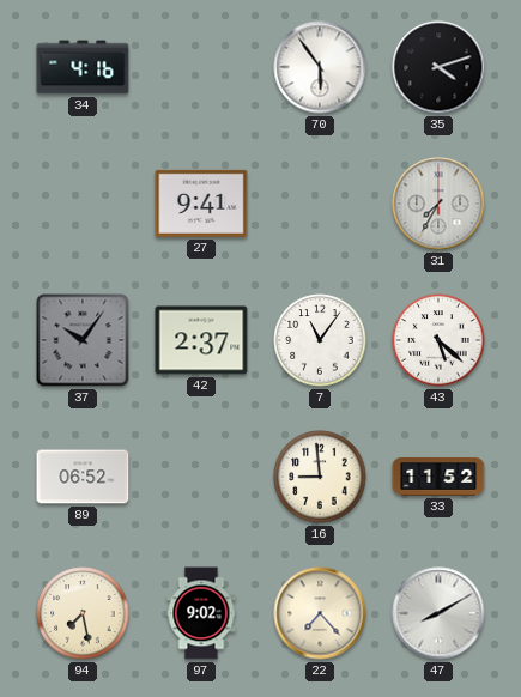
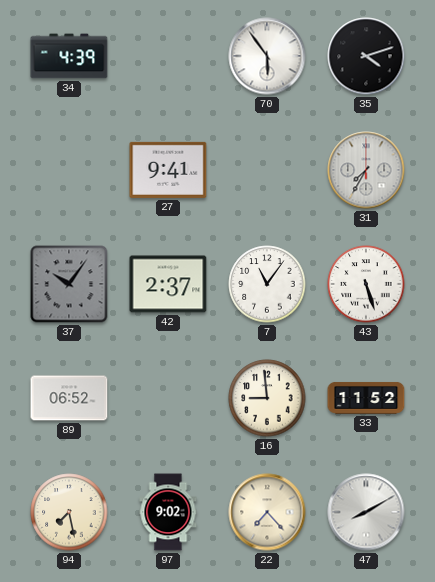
34: 4:16 -> 4:39 (69, 56)
43: 5:22 -> 5:27 (366, 284)
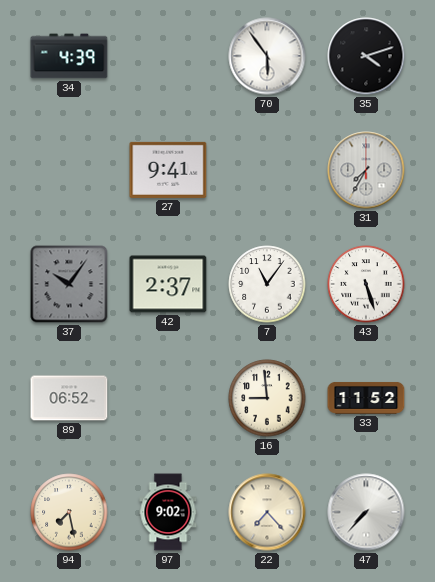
47: 8:10 -> 7:37 (366, 512)
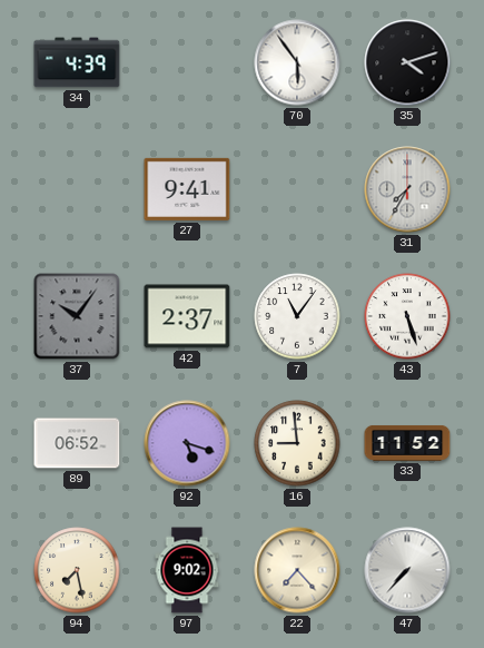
92: none -> 5:18 (187, 443)
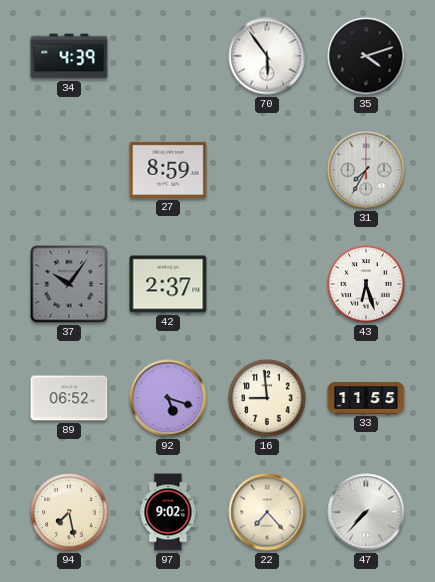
27: 9:41 -> 8:59 (168, 170)
7: 11:06 -> none (297, 316)
43: 5:27 -> 6:27 (366, 284)
33: 11:52 -> 11:55 (366, 398)
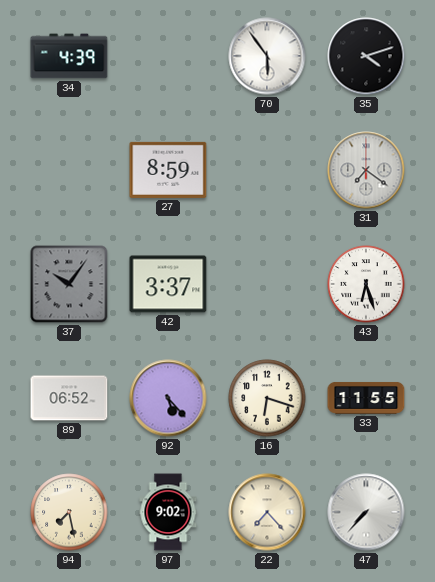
31: 7:35 -> 7:21 (366, 170)
42: 2:37 -> 3:37 (168, 284)
92: 5:18 -> 5:23 (168, 398)
16: 8:59 -> 6:18 (267, 398)
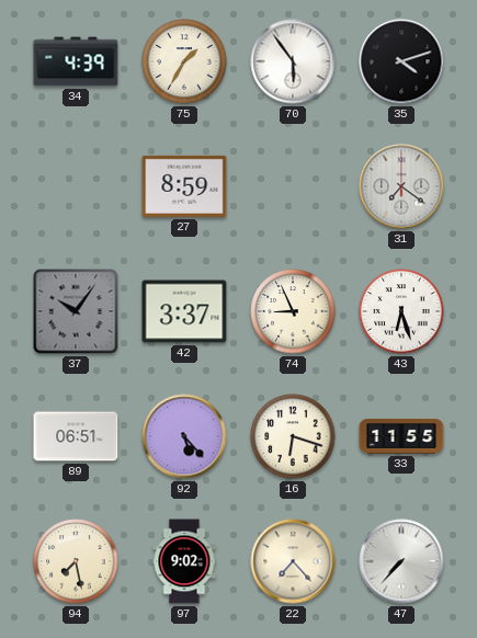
75: none -> 1:35 (184, 61)
74: none -> 8:56 (293, 311)
89: 06:52 -> 06:51 (76, 436)
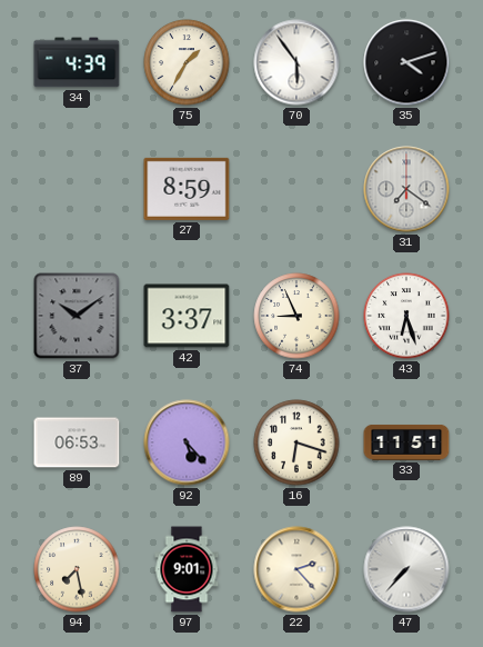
37: 10:06 -> 10:09 (77, 316)
89: 06:51 -> 06:53 (77, 442)
33: 11:55 -> 11:51 (406, 442)
97: 9:02 -> 9:01 (187, 569)
22: 7:23 -> 2:23 (296, 569)
